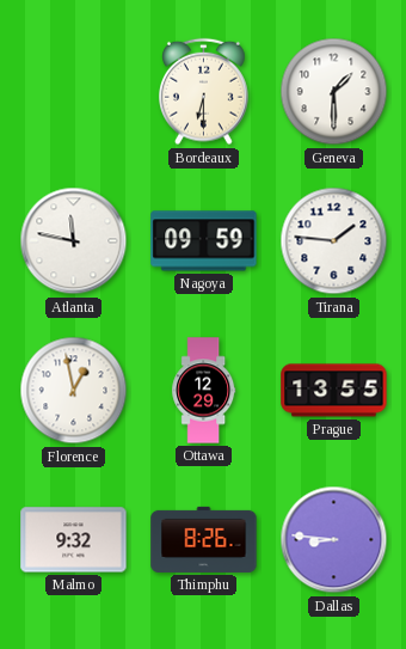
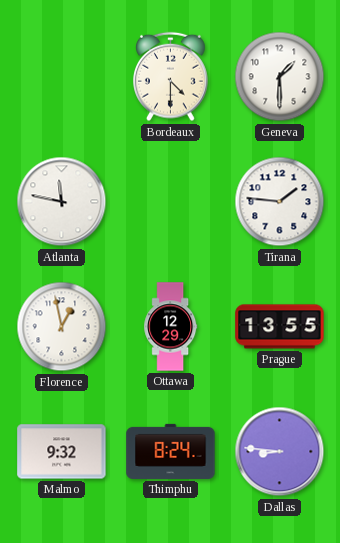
Bordeaux: 6:30 -> 4:30 (171, 77)
Nagoya: 09:59 -> none (204, 241)
Thimphu: 8:26 -> 8:24 (171, 451)
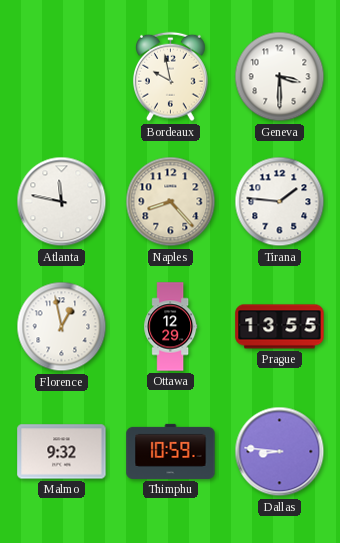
Bordeaux: 4:30 -> 9:58 (171, 77)
Geneva: 1:30 -> 3:30 (280, 77)
Naples: none -> 8:23 (171, 202)
Thimphu: 8:24 -> 10:59 (171, 451)
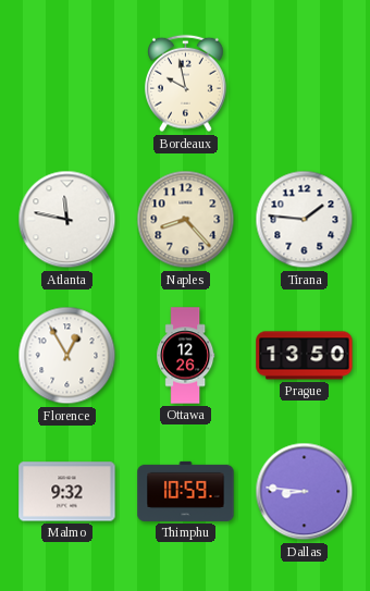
Geneva: 3:30 -> none (280, 77)
Florence: 12:58 -> 12:55 (67, 356)
Ottawa: 12:29 -> 12:26 (186, 356)
Prague: 13:55 -> 13:50 (305, 356)
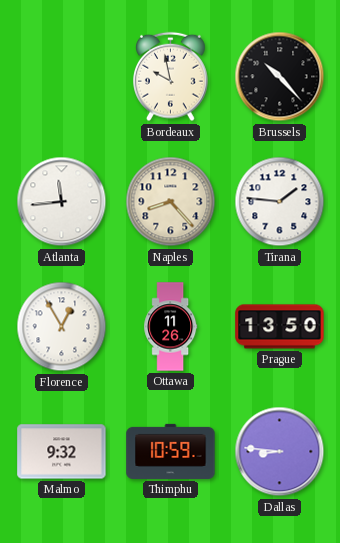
Brussels: none -> 10:23 (280, 77)
Atlanta: 11:47 -> 11:44 (62, 202)
Ottawa: 12:26 -> 11:26 (171, 327)
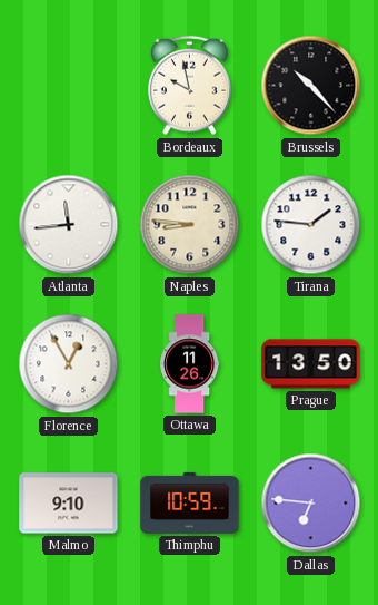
Naples: 8:23 -> 8:46 (190, 225)
Malmo: 9:32 -> 9:10 (69, 504)
Dallas: 8:46 -> 6:46 (311, 504)
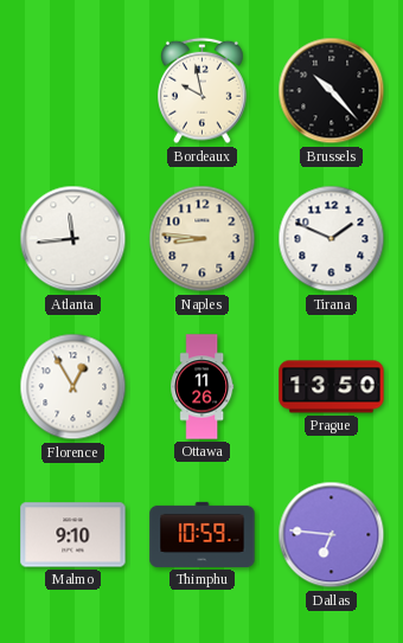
Tirana: 1:46 -> 1:49 (332, 239)
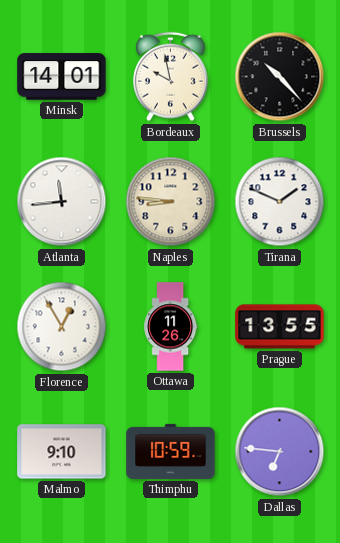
Minsk: none -> 14:01 (62, 77)
Prague: 13:50 -> 13:55 (280, 327)
